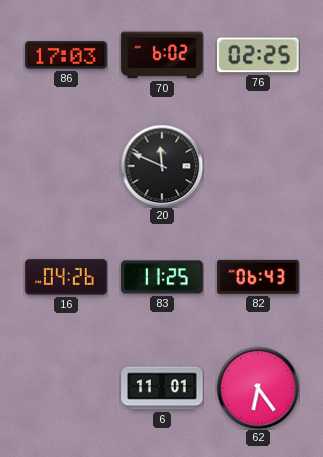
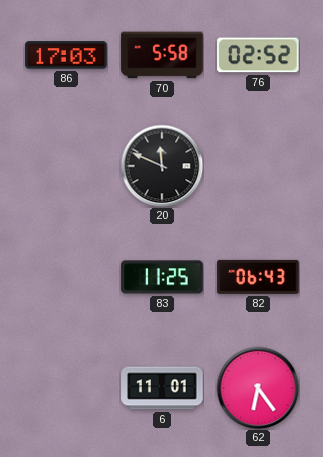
70: 6:02 -> 5:58 (162, 55)
76: 02:25 -> 02:52 (258, 55)
16: 04:26 -> none (66, 277)
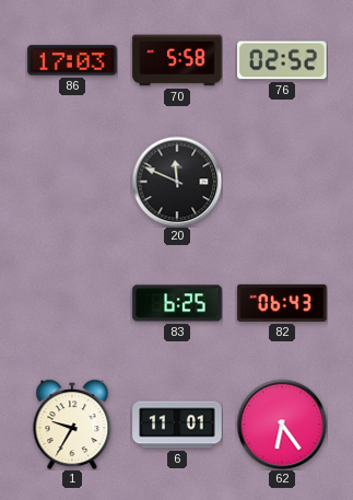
83: 11:25 -> 6:25 (177, 303)
1: none -> 9:35 (72, 425)
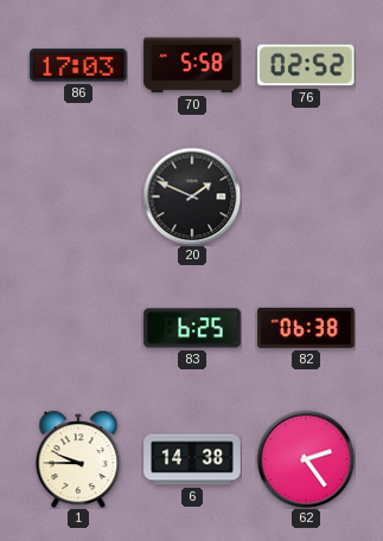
20: 11:49 -> 1:49 (192, 197)
82: 06:43 -> 06:38 (306, 328)
1: 9:35 -> 9:45 (78, 459)
6: 11:01 -> 14:38 (192, 459)
62: 6:24 -> 2:24 (306, 459)
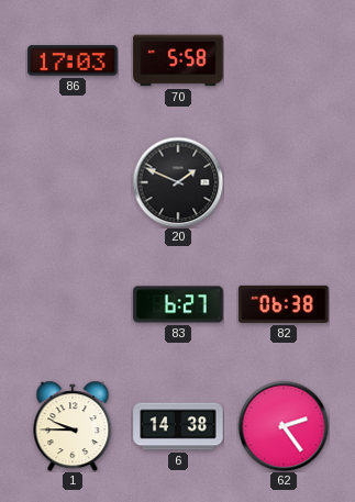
76: 02:52 -> none (306, 65)
83: 6:25 -> 6:27 (178, 304)
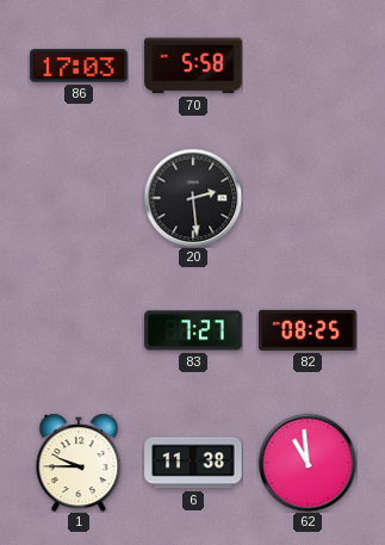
20: 1:49 -> 2:29 (193, 198)
83: 6:27 -> 7:27 (193, 330)
82: 06:38 -> 08:25 (308, 330)
6: 14:38 -> 11:38 (193, 463)
62: 2:24 -> 10:59 (308, 463)
